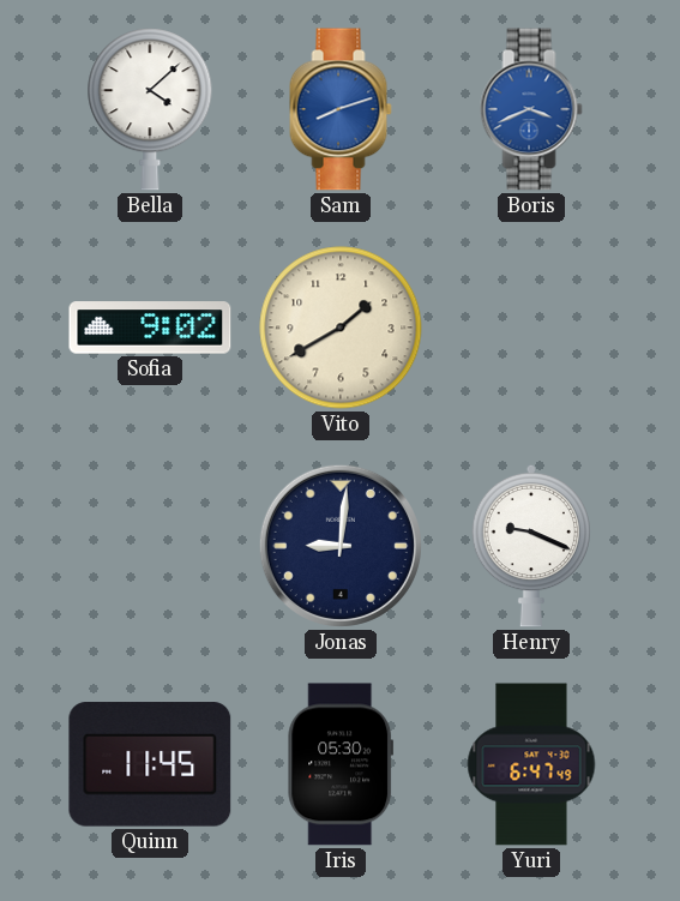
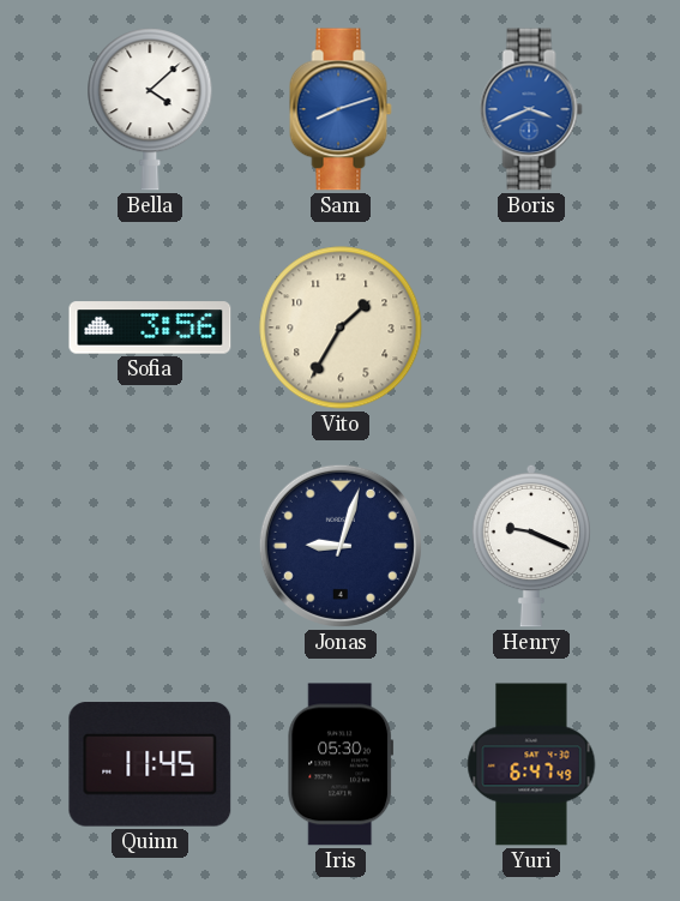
Sofia: 9:02 -> 3:56 (150, 328)
Vito: 1:40 -> 1:35 (341, 328)
Jonas: 9:01 -> 9:03 (341, 546)
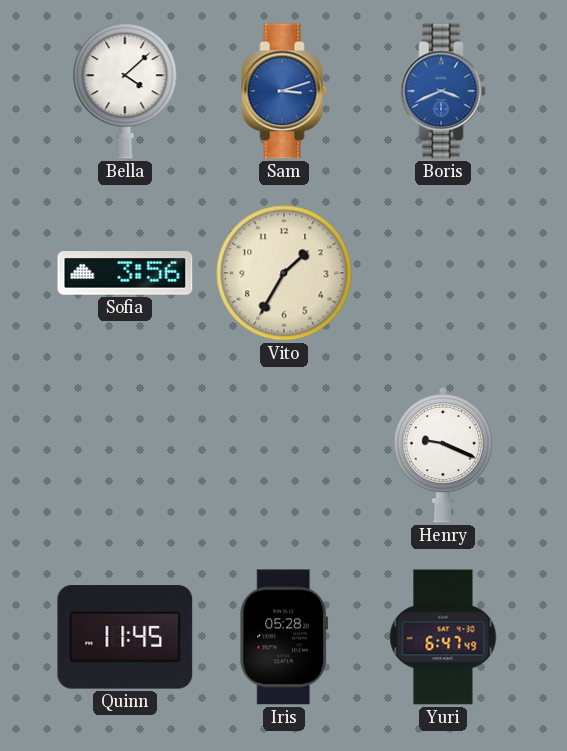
Sam: 8:12 -> 3:12 (284, 91)
Jonas: 9:03 -> none (341, 546)
Iris: 05:30 -> 05:28 (284, 637)
